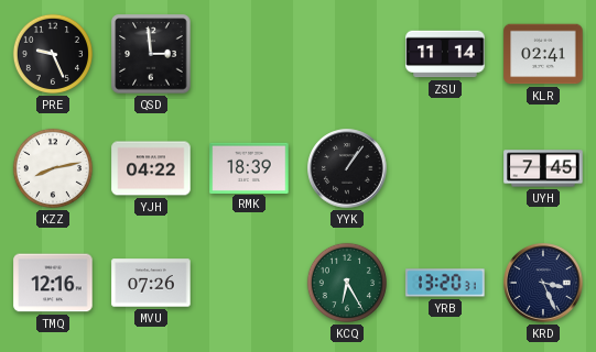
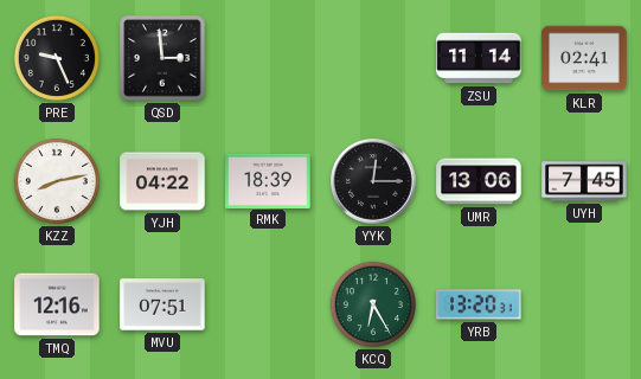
YYK: 1:06 -> 12:15 (373, 181)
UMR: none -> 13:06 (479, 181)
MVU: 07:26 -> 07:51 (162, 304)
KRD: 3:26 -> none (543, 283)
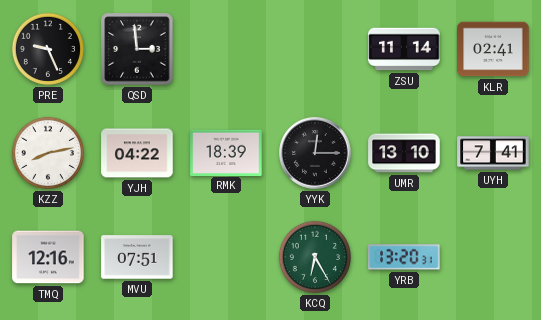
UMR: 13:06 -> 13:10 (404, 153)
UYH: 7:45 -> 7:41 (493, 153)
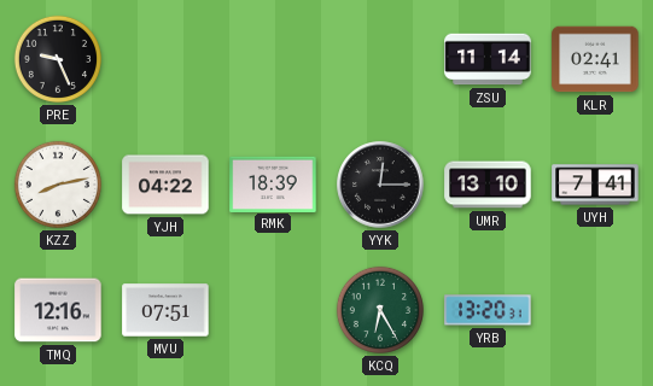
QSD: 2:59 -> none (137, 49)
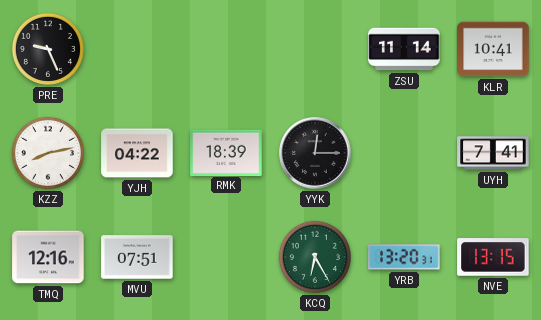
KLR: 02:41 -> 10:41 (493, 49)
UMR: 13:10 -> none (488, 185)
NVE: none -> 13:15 (493, 257)
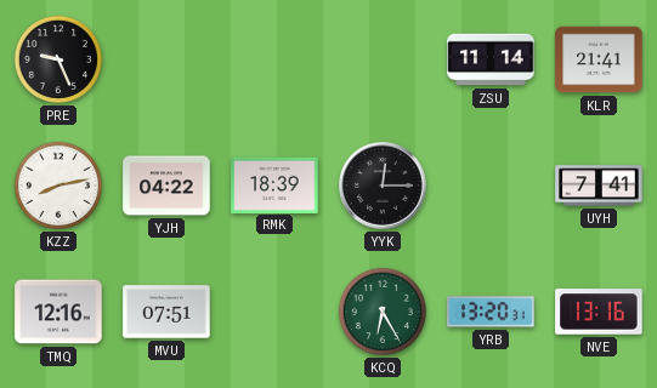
KLR: 10:41 -> 21:41 (599, 59)
NVE: 13:15 -> 13:16 (599, 312)
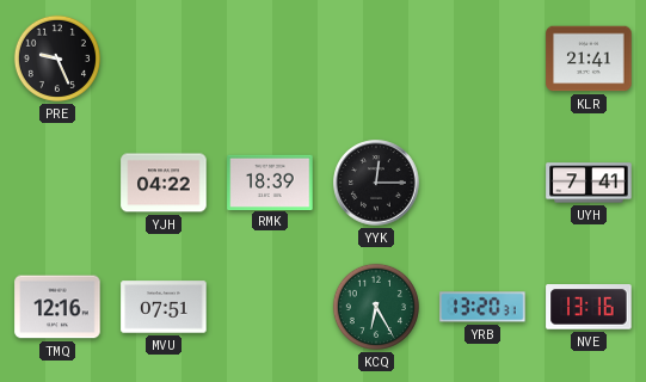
ZSU: 11:14 -> none (491, 59)
KZZ: 8:13 -> none (58, 186)
